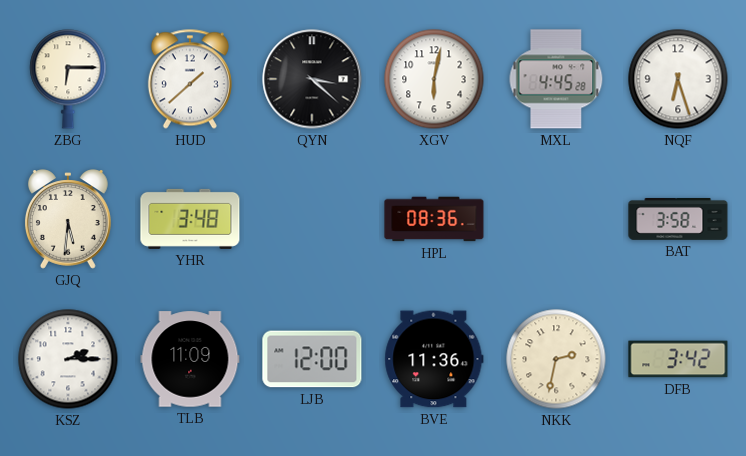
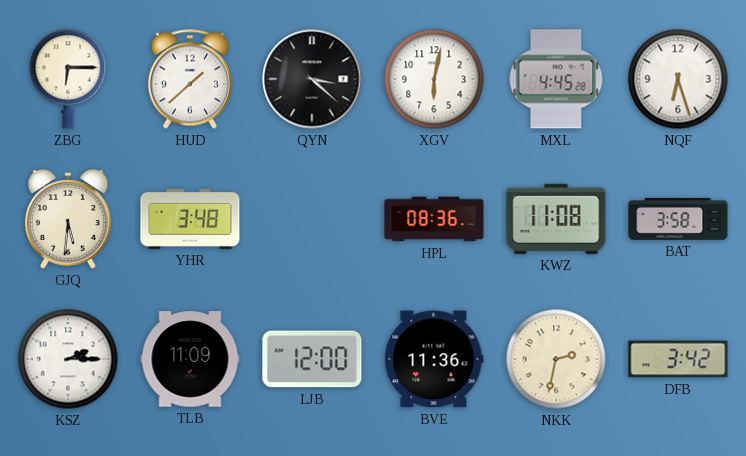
KWZ: none -> 11:08 (556, 219)
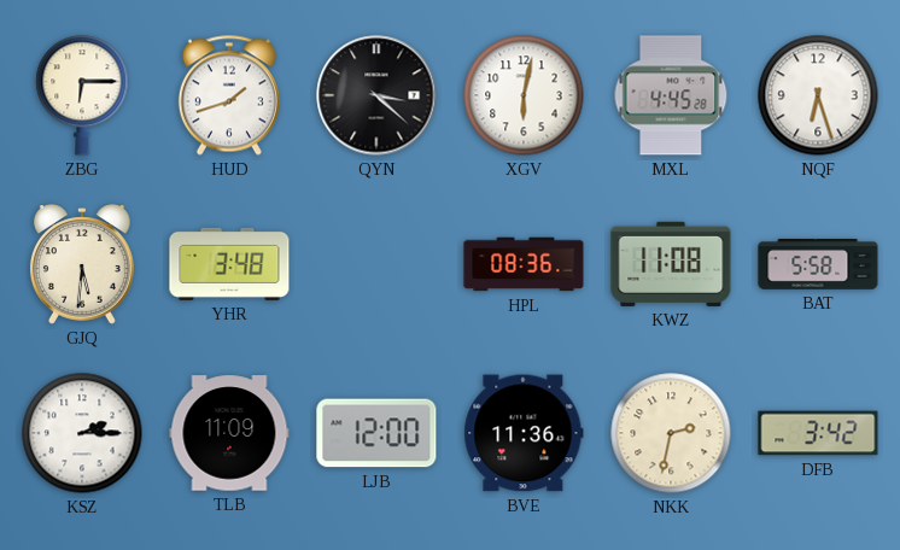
HUD: 1:38 -> 1:42 (229, 95)
BAT: 3:58 -> 5:58 (818, 264)
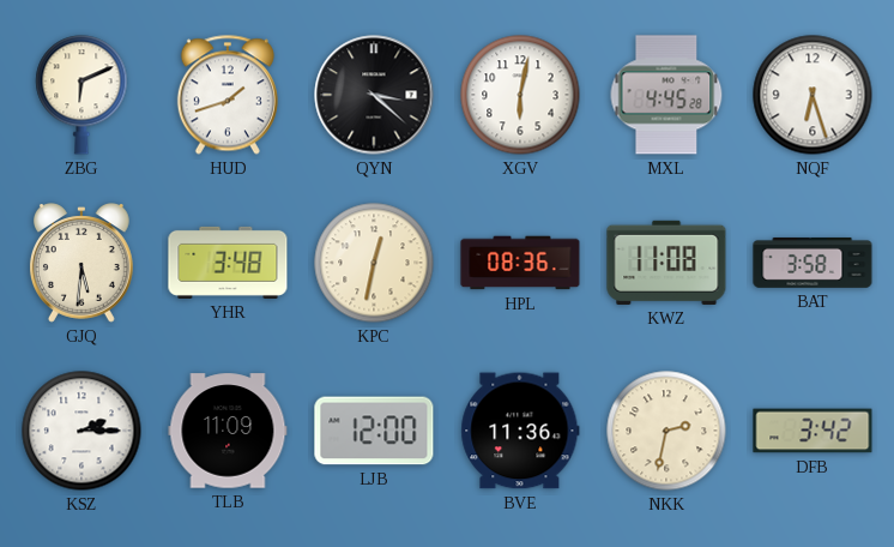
ZBG: 6:15 -> 6:11 (81, 95)
KPC: none -> 12:32 (374, 263)
BAT: 5:58 -> 3:58 (813, 263)
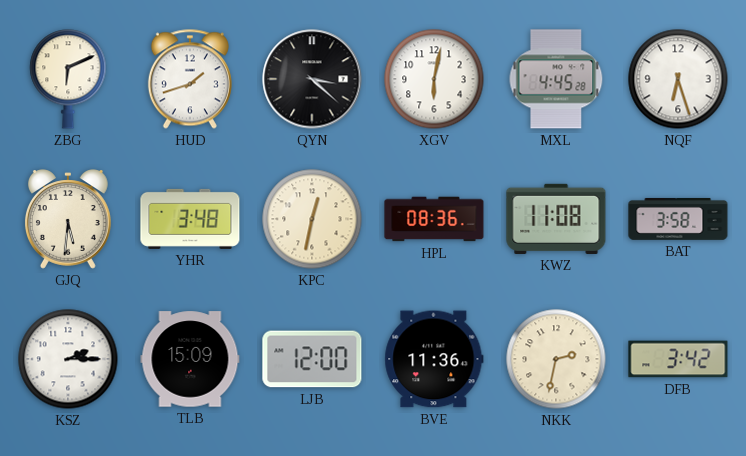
TLB: 11:09 -> 15:09 (190, 359)
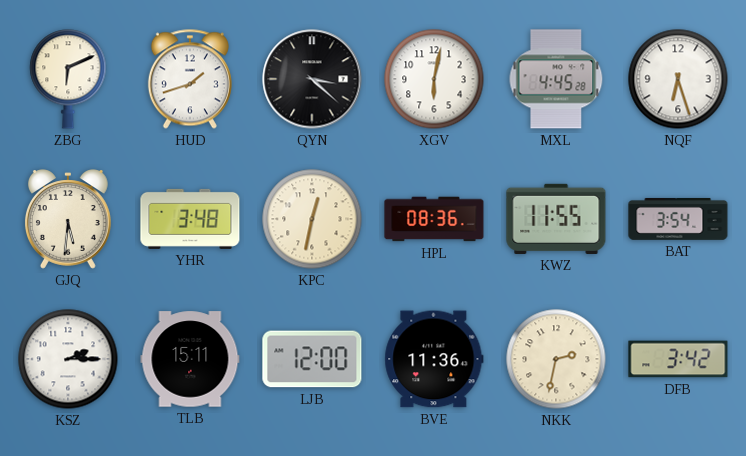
KWZ: 11:08 -> 11:55 (556, 219)
BAT: 3:58 -> 3:54 (678, 219)
TLB: 15:09 -> 15:11 (190, 359)
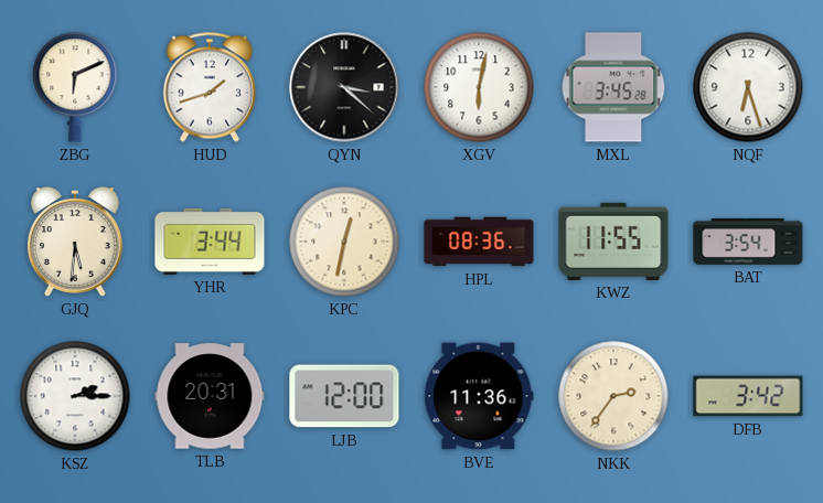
MXL: 4:45 -> 3:45 (613, 87)
YHR: 3:48 -> 3:44 (210, 242)
TLB: 15:11 -> 20:31 (210, 396)
NKK: 2:32 -> 2:36 (613, 396)
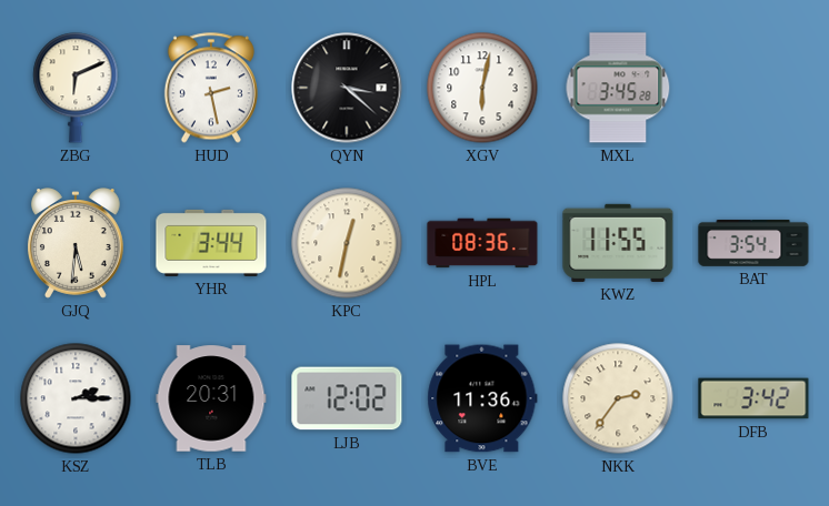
HUD: 1:42 -> 2:28 (211, 88)
NQF: 6:27 -> none (748, 87)
LJB: 12:00 -> 12:02 (347, 398)
